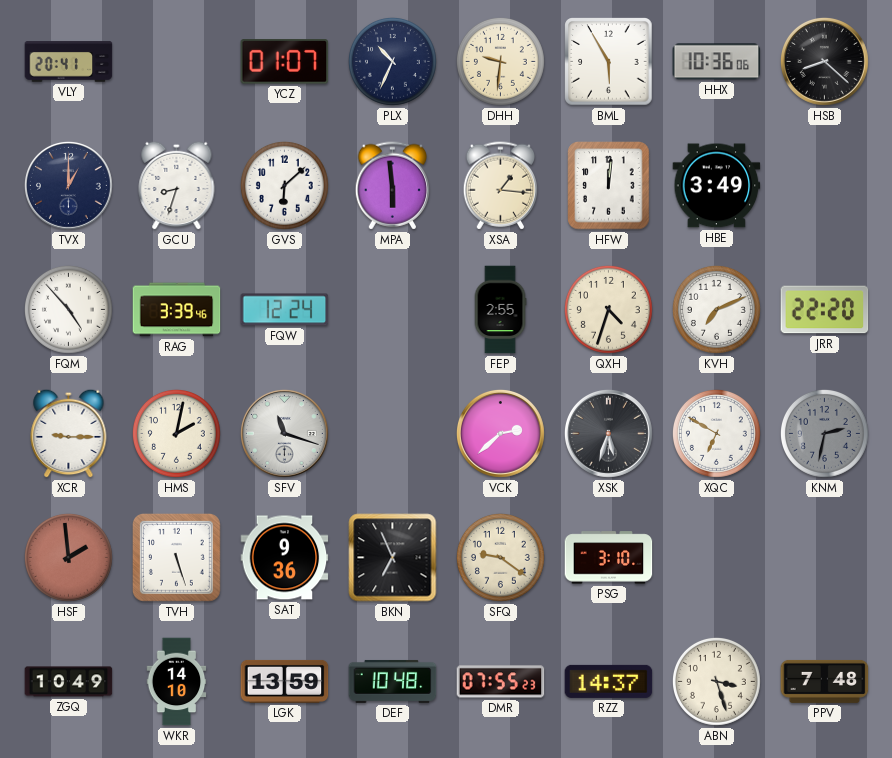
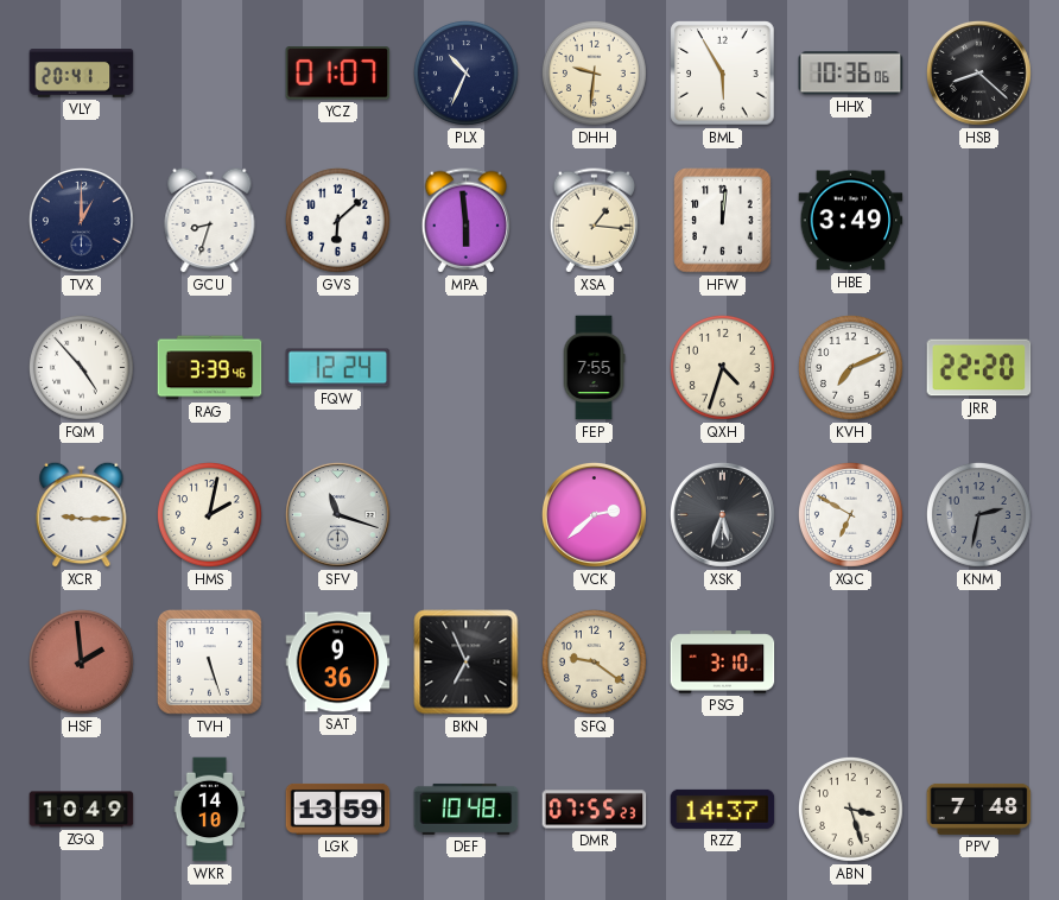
FEP: 2:55 -> 7:55 (594, 368)
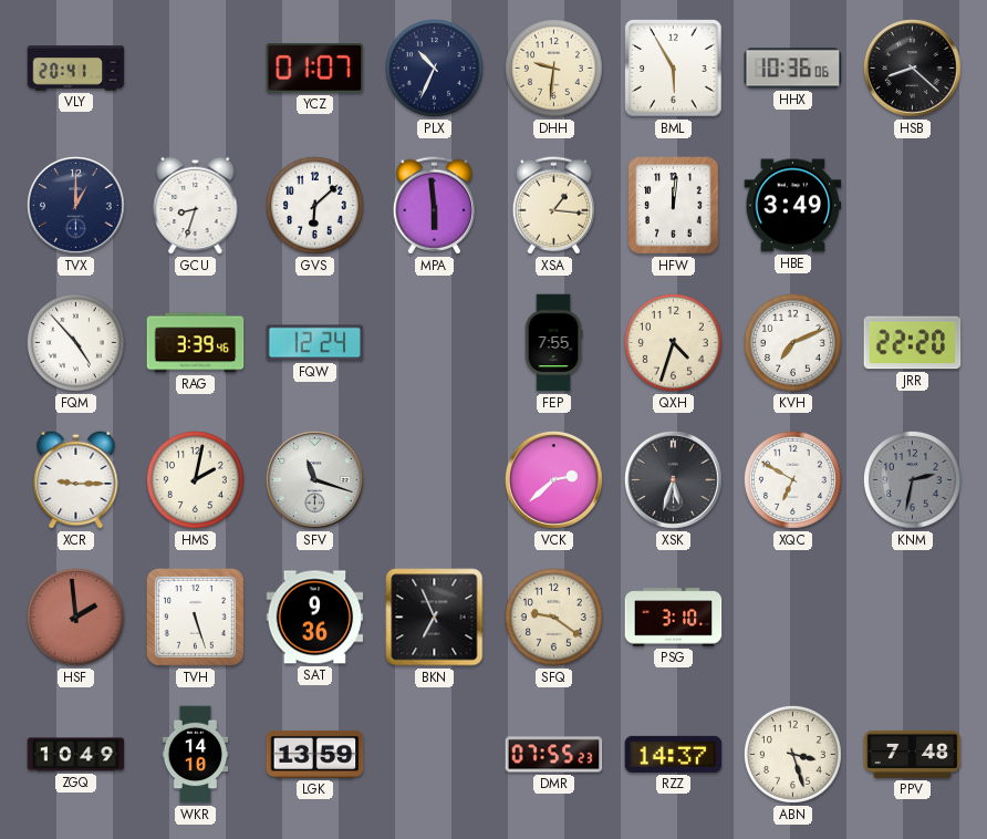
DEF: 10:48 -> none (467, 809)
